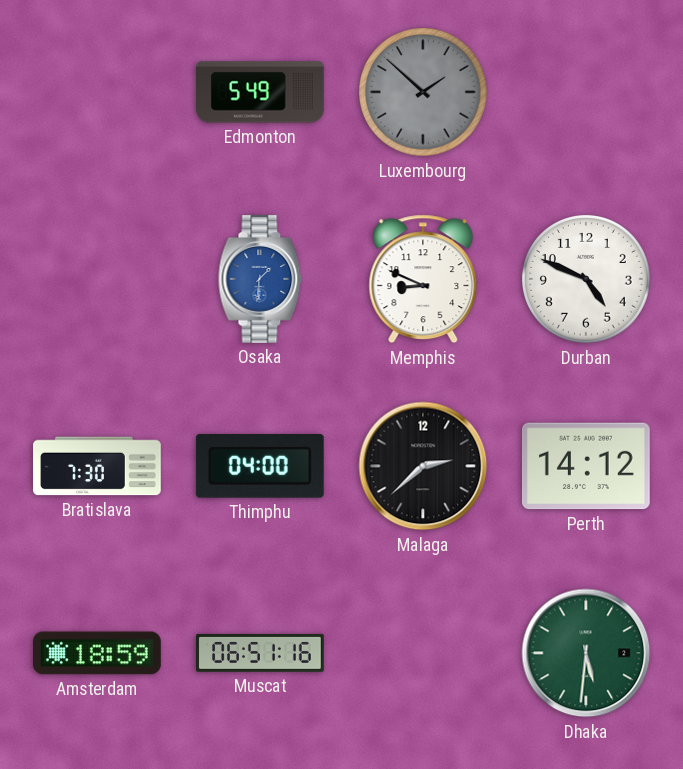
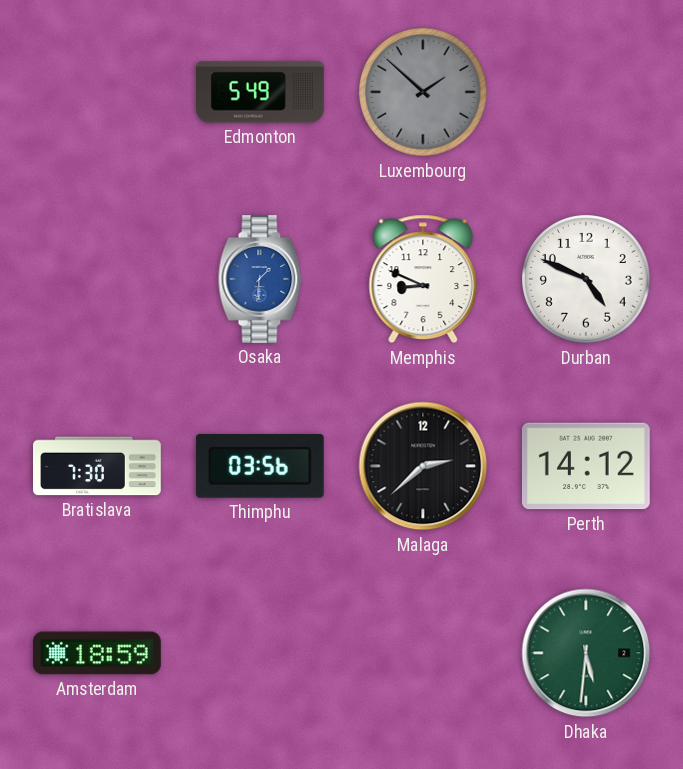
Thimphu: 04:00 -> 03:56 (260, 466)
Muscat: 06:51 -> none (261, 653)
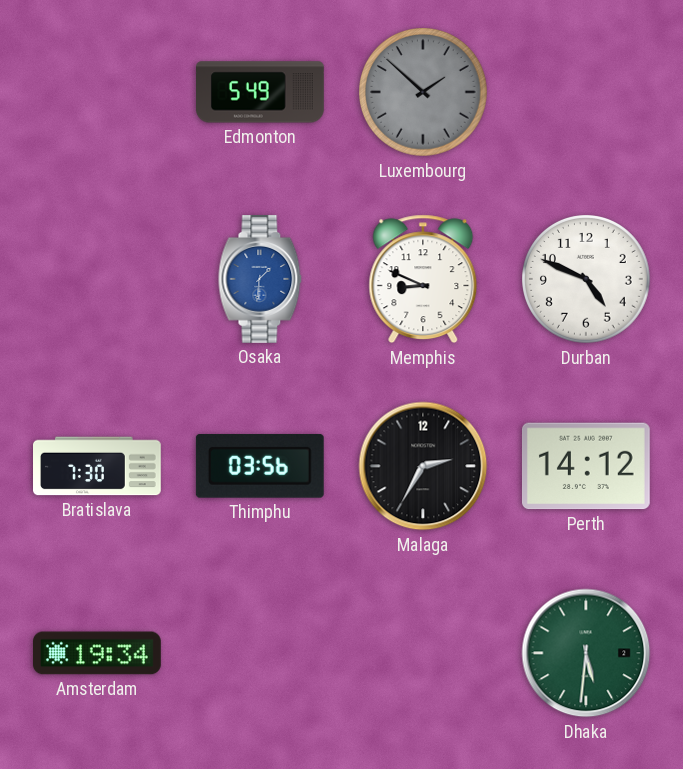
Malaga: 2:38 -> 2:35 (423, 466)
Amsterdam: 18:59 -> 19:34 (98, 653)
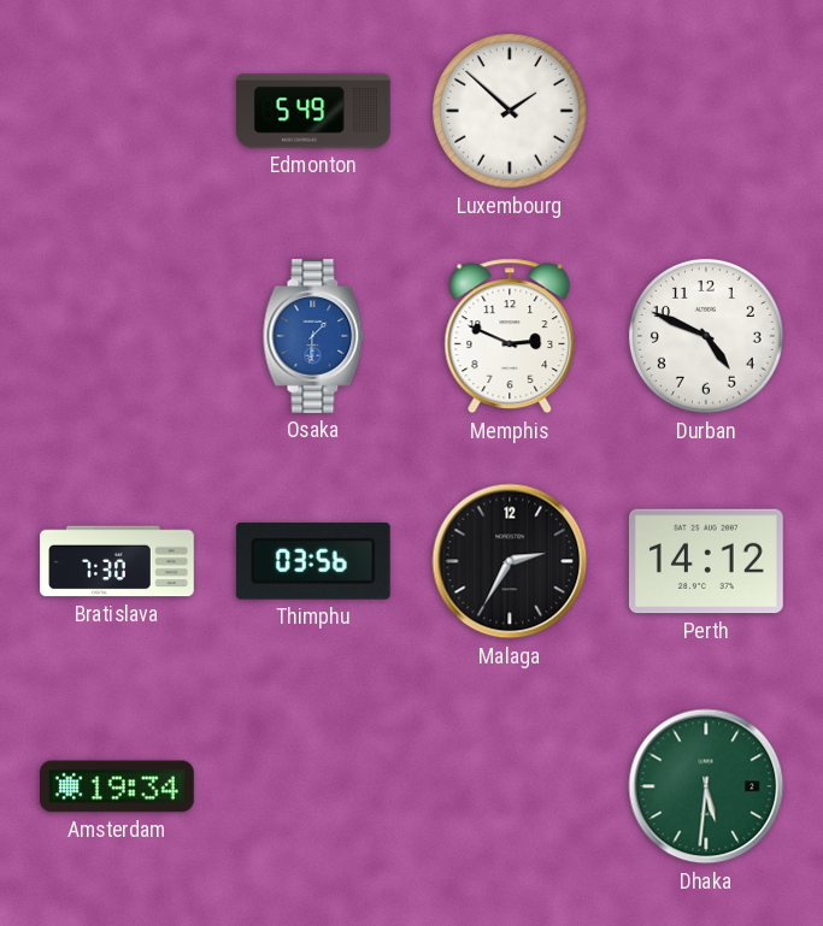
Luxembourg dial: grey -> white (511, 112)
Memphis: 8:49 -> 2:49 (510, 336)
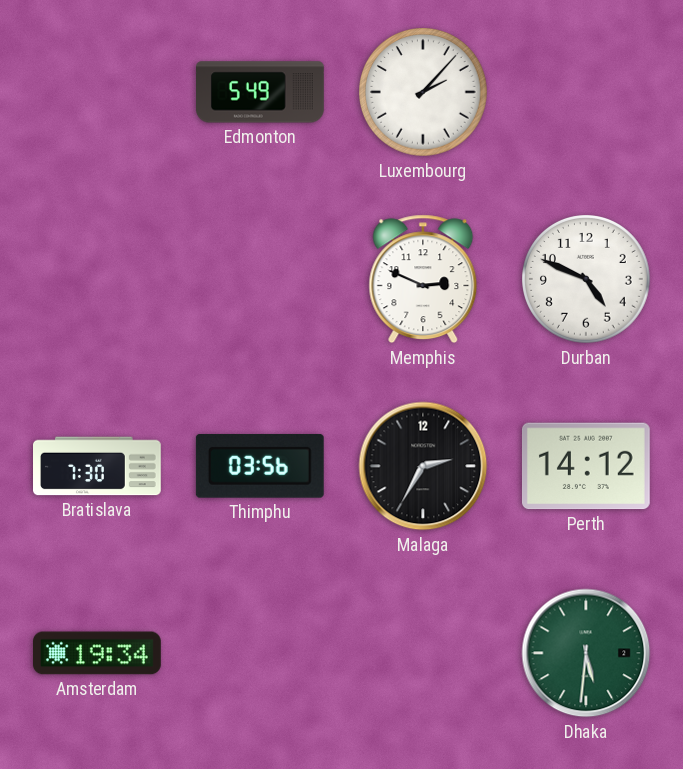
Luxembourg: 1:52 -> 2:07 (424, 93)
Osaka: 1:31 -> none (313, 336)
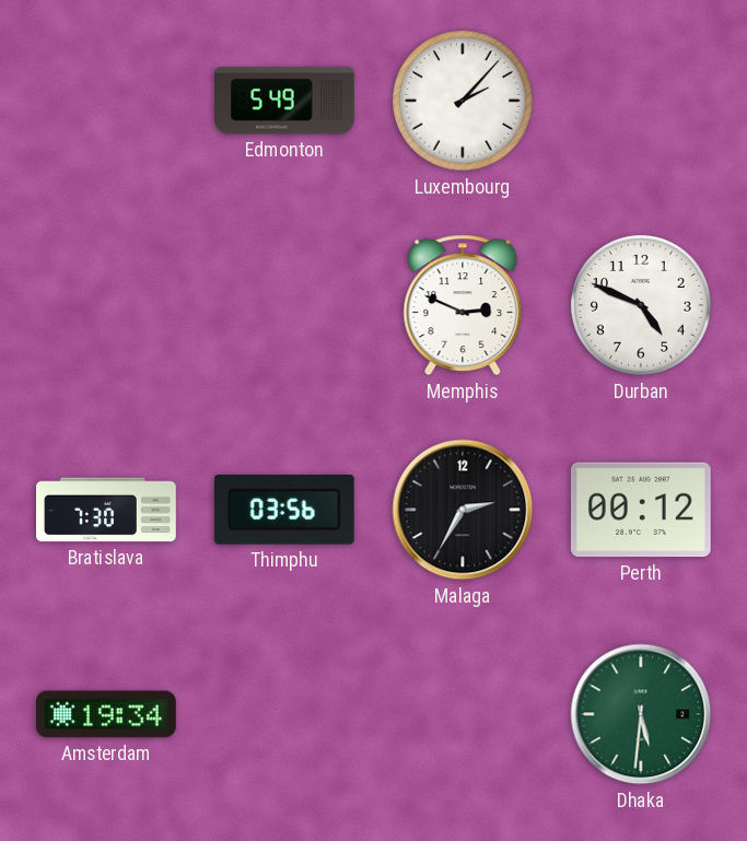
Perth: 14:12 -> 00:12 (641, 510)
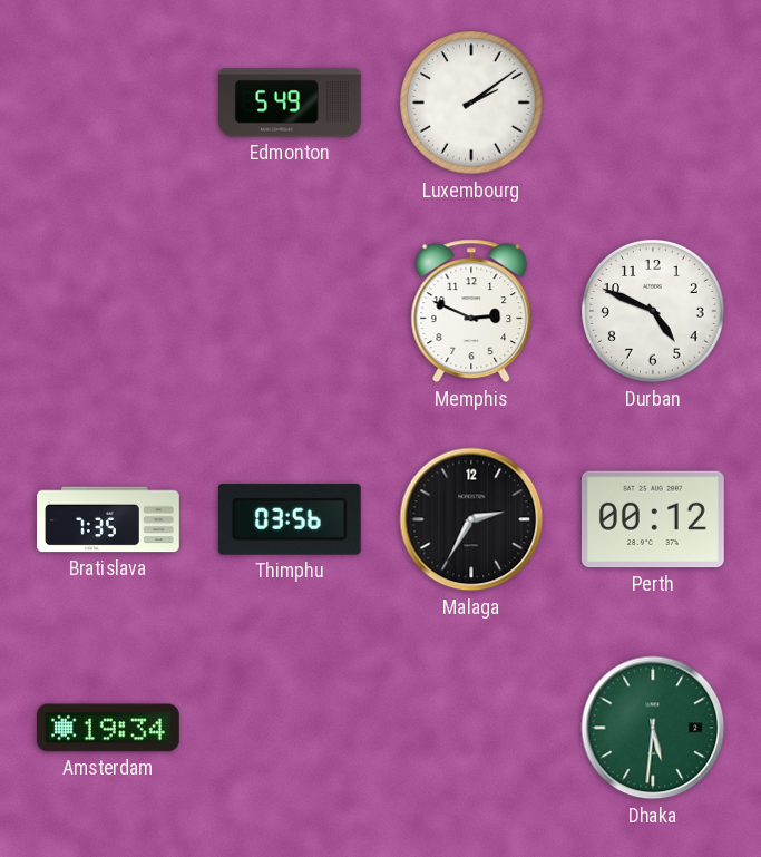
Luxembourg: 2:07 -> 2:09 (472, 104)
Bratislava: 7:30 -> 7:35 (109, 519)
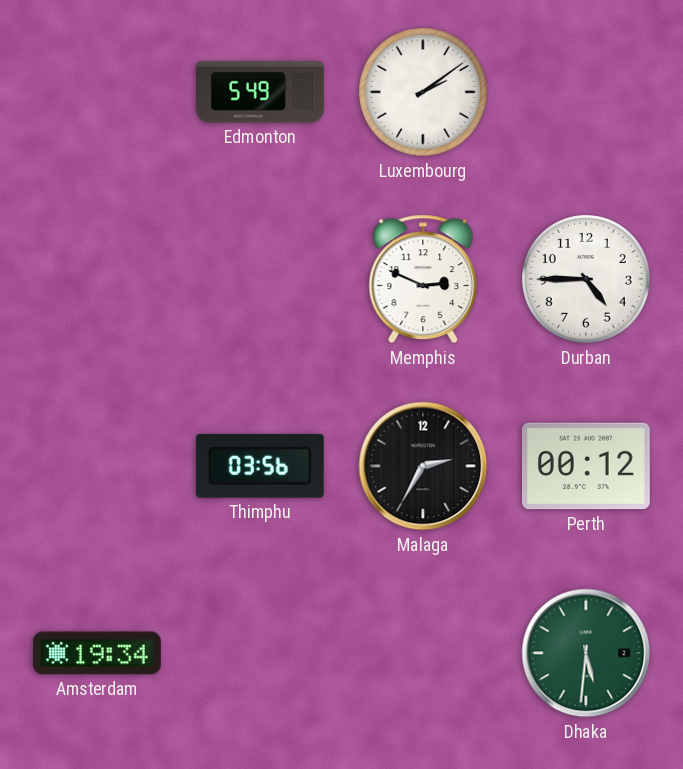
Durban: 4:49 -> 4:45 (587, 280)
Bratislava: 7:35 -> none (109, 519)
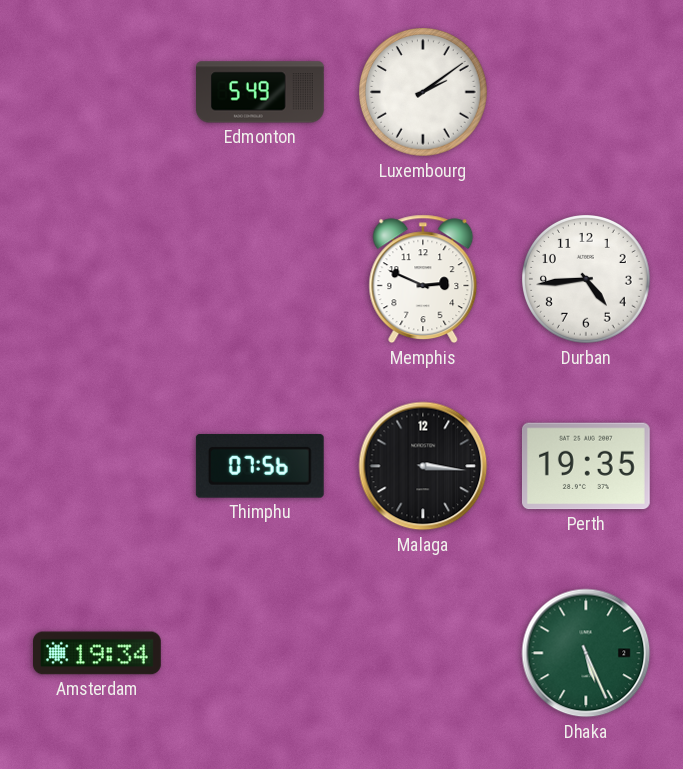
Durban: 4:45 -> 4:44 (587, 280)
Thimphu: 03:56 -> 07:56 (260, 466)
Malaga: 2:35 -> 3:16 (423, 466)
Perth: 00:12 -> 19:35 (586, 466)
Dhaka: 5:31 -> 5:26 (586, 653)
